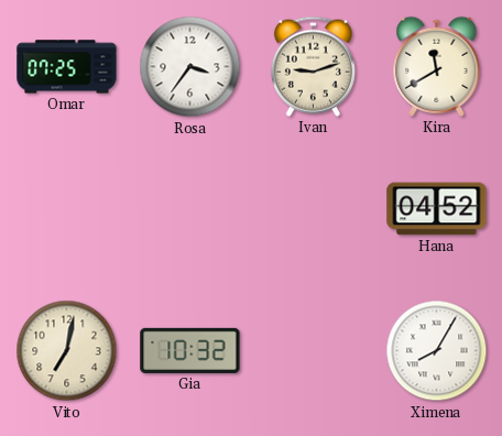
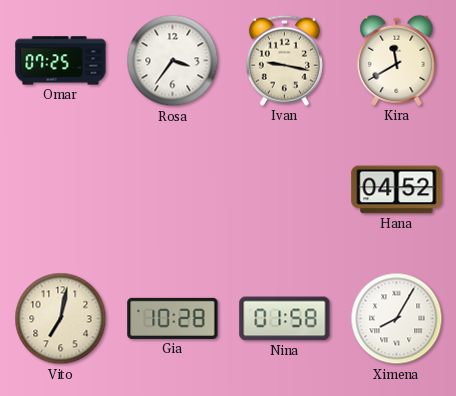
Ivan: 9:12 -> 9:17 (284, 60)
Gia: 10:32 -> 10:28 (173, 318)
Nina: none -> 01:58 (285, 319)
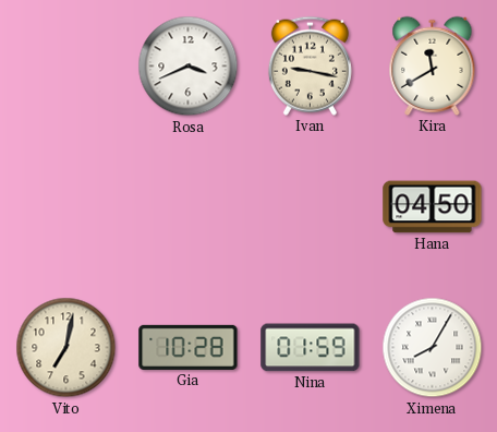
Omar: 07:25 -> none (61, 61)
Rosa: 3:36 -> 3:41 (189, 67)
Hana: 04:52 -> 04:50 (433, 207)
Nina: 01:58 -> 01:59 (311, 348)
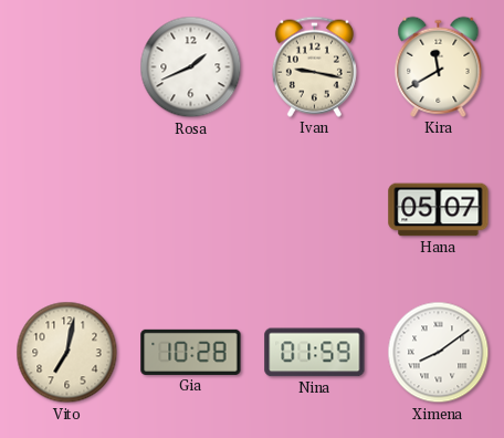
Rosa: 3:41 -> 1:41 (191, 67)
Hana: 04:50 -> 05:07 (439, 210)
Ximena: 8:05 -> 8:09 (439, 353)
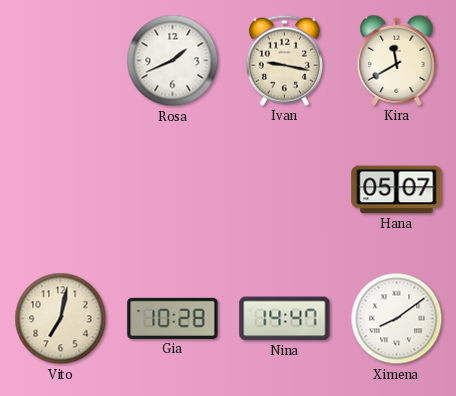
Nina: 01:59 -> 14:47 (285, 319)
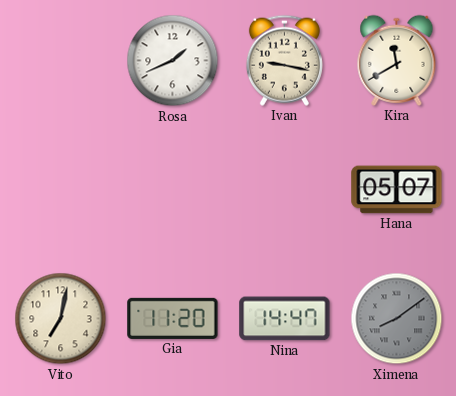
Gia: 10:28 -> 11:20 (173, 318)
Ximena dial: white -> grey (397, 319)
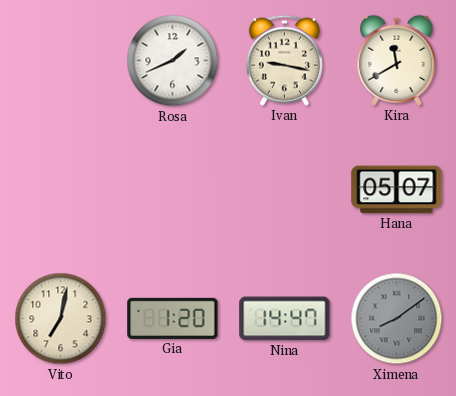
Gia: 11:20 -> 1:20 (173, 318)
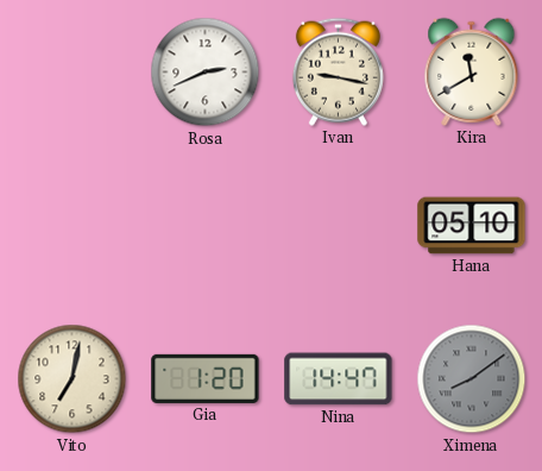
Rosa: 1:41 -> 2:41 (206, 73)
Hana: 05:07 -> 05:10 (472, 226)
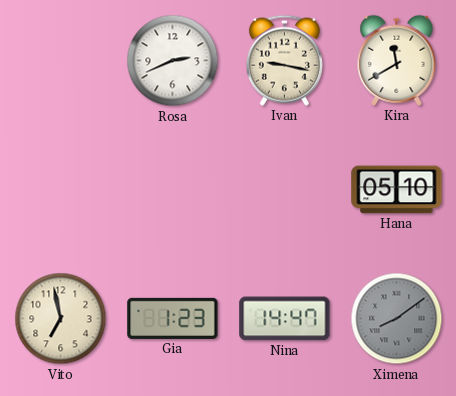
Vito: 7:02 -> 6:58 (61, 319)
Gia: 1:20 -> 1:23 (173, 318)
